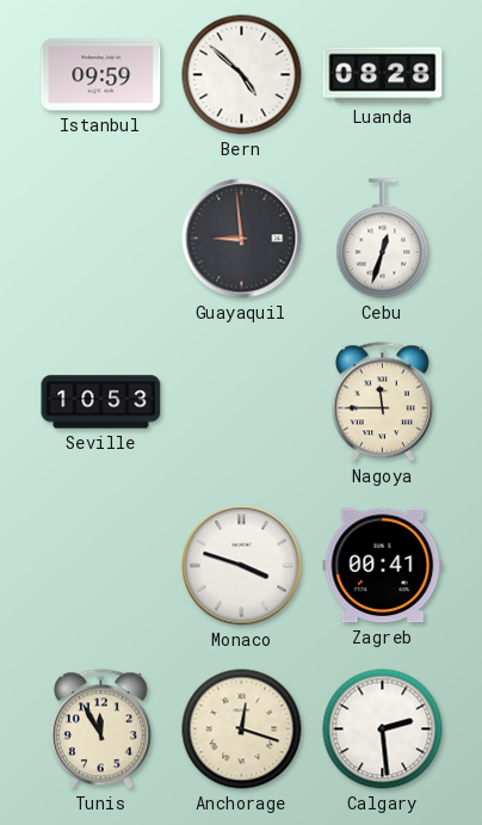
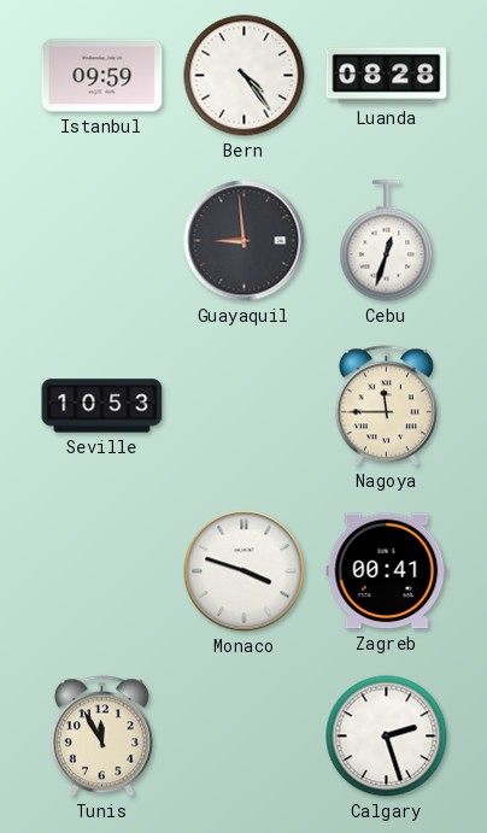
Bern: 4:52 -> 4:24 (245, 76)
Anchorage: 12:18 -> none (242, 729)
Calgary: 2:29 -> 2:27 (387, 737)
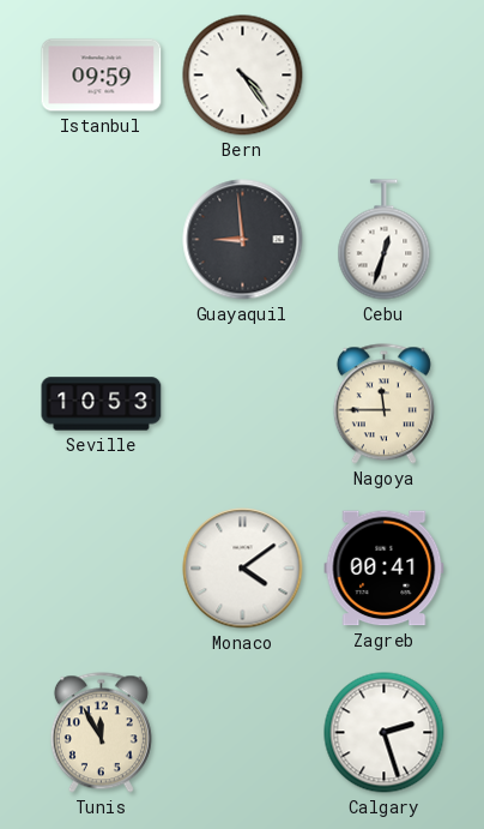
Luanda: 08:28 -> none (387, 76)
Monaco: 3:48 -> 4:09 (243, 569)
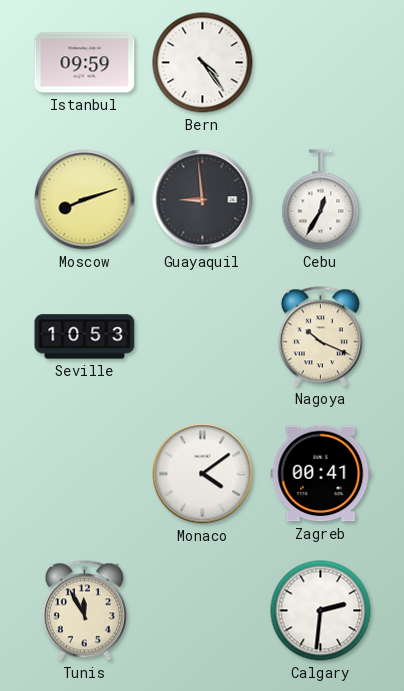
Moscow: none -> 8:12 (85, 200)
Cebu: 12:33 -> 12:35 (321, 200)
Nagoya: 11:45 -> 10:19 (320, 337)
Calgary: 2:27 -> 2:31 (321, 611)
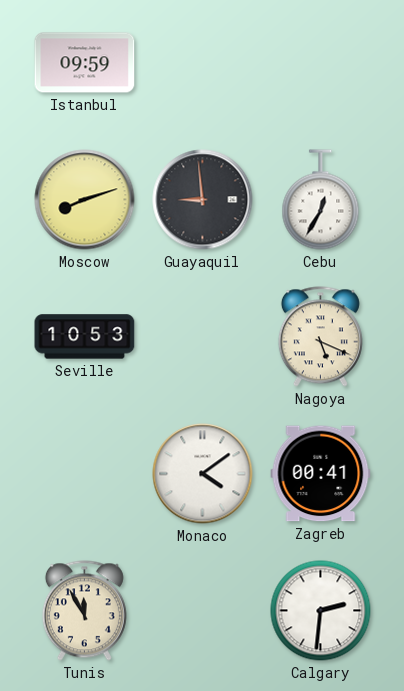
Bern: 4:24 -> none (203, 63)
Nagoya: 10:19 -> 5:19 (320, 337)
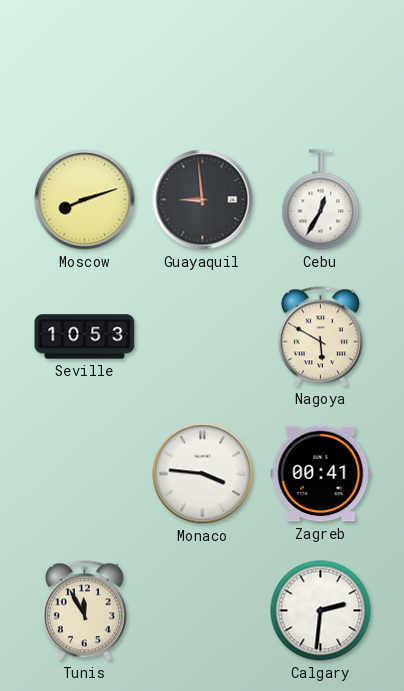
Istanbul: 09:59 -> none (85, 63)
Nagoya: 5:19 -> 5:50 (320, 337)
Monaco: 4:09 -> 3:46 (203, 474)
